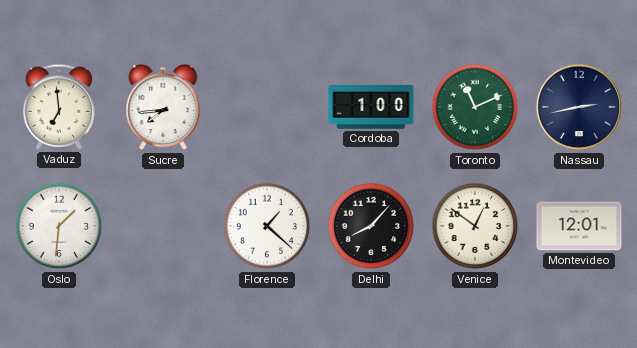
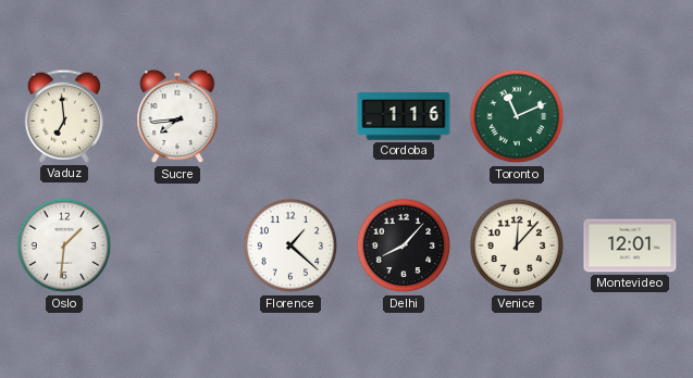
Cordoba: 1:00 -> 1:16 (404, 116)
Nassau: 2:43 -> none (579, 107)
Venice: 12:51 -> 12:07 (517, 245)
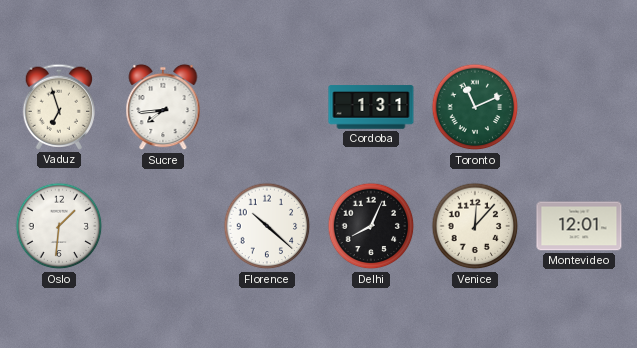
Vaduz: 6:59 -> 6:57 (58, 107)
Cordoba: 1:16 -> 1:31 (371, 107)
Florence: 1:22 -> 10:22 (267, 226)
Delhi: 8:07 -> 8:04 (371, 226)
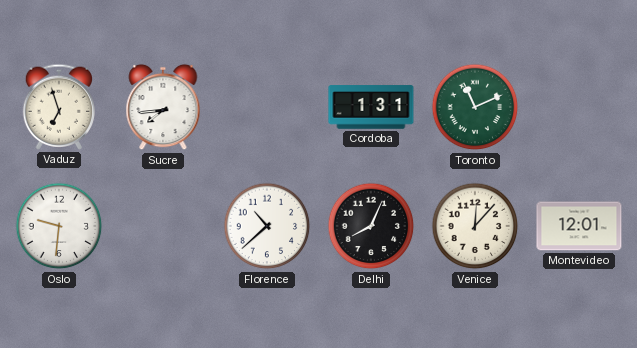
Oslo: 1:31 -> 9:31 (59, 226)
Florence: 10:22 -> 10:38 (267, 226)
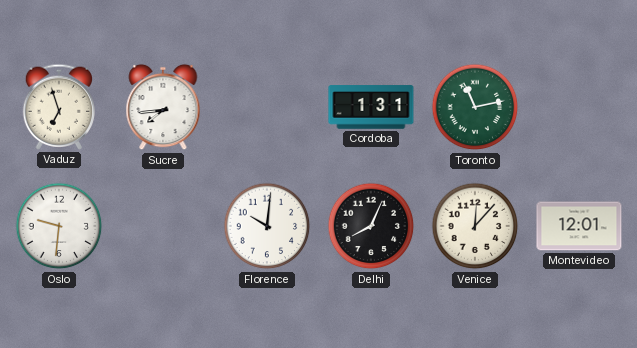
Toronto: 11:11 -> 11:13 (475, 107)
Florence: 10:38 -> 10:01 (267, 226)
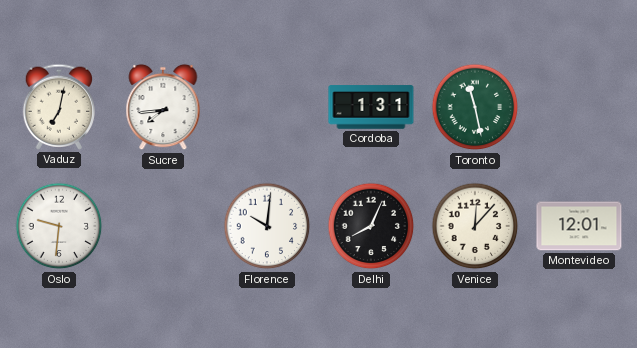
Vaduz: 6:57 -> 7:02 (58, 107)
Toronto: 11:13 -> 11:28 (475, 107)
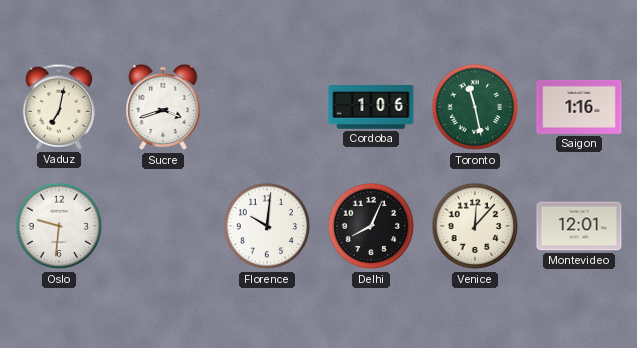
Sucre: 7:44 -> 3:42 (163, 107)
Cordoba: 1:31 -> 1:06 (371, 107)
Saigon: none -> 1:16 (579, 107)
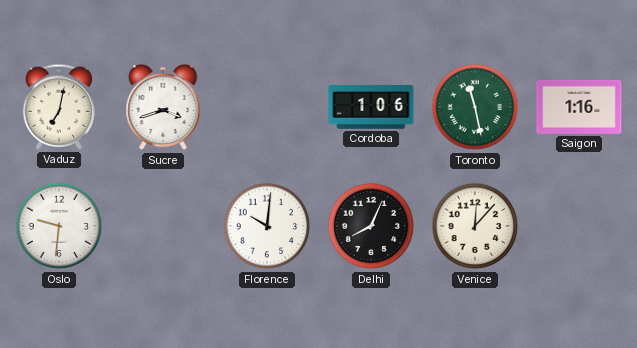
Montevideo: 12:01 -> none (579, 226)
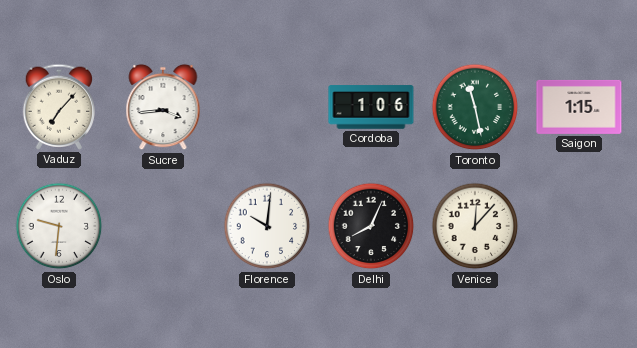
Vaduz: 7:02 -> 7:07 (58, 107)
Sucre: 3:42 -> 3:44 (163, 107)
Saigon: 1:16 -> 1:15 (579, 107)
